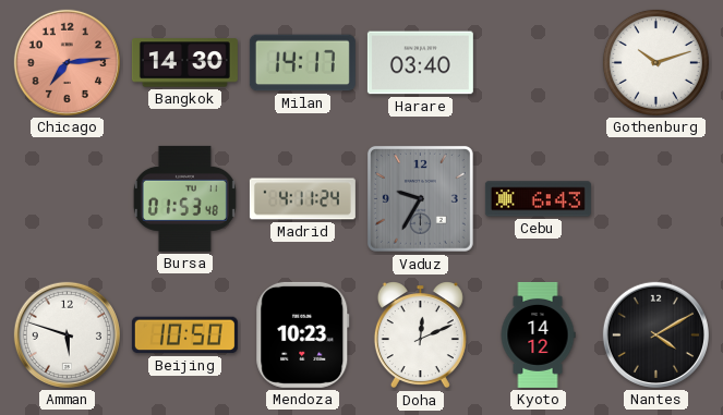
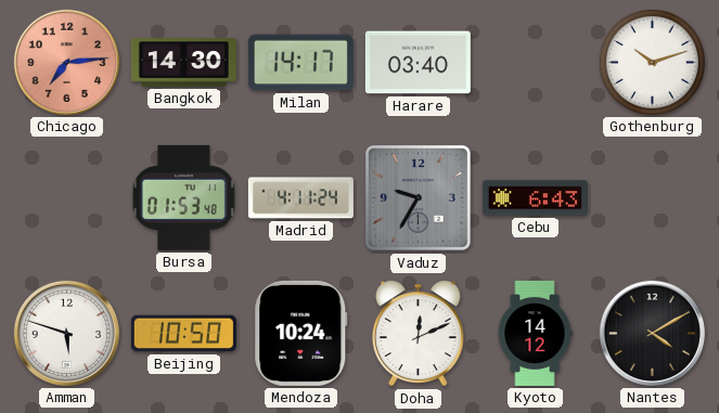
Mendoza: 10:23 -> 10:24 (301, 333)
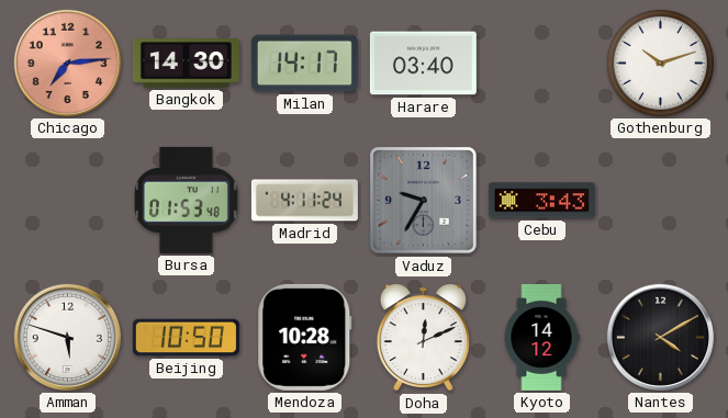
Cebu: 6:43 -> 3:43 (541, 201)
Mendoza: 10:24 -> 10:28 (305, 337)
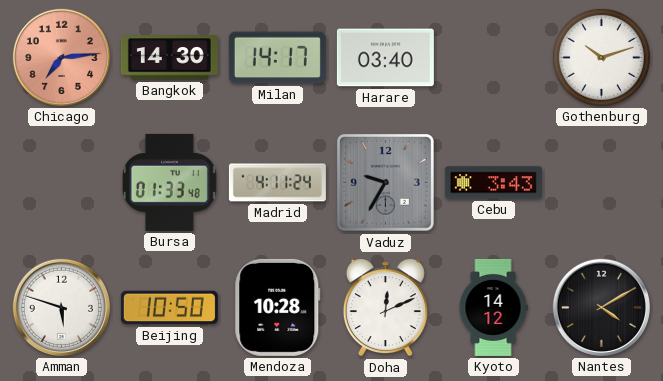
Bursa: 01:53 -> 01:33 (169, 182)
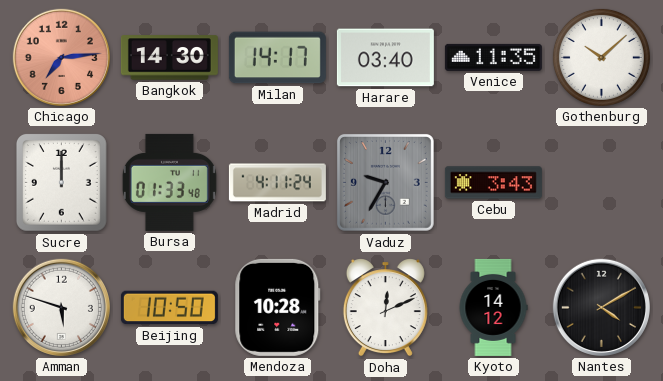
Venice: none -> 11:35 (493, 57)
Gothenburg: 10:12 -> 10:08 (601, 57)
Sucre: none -> 12:00 (61, 183)
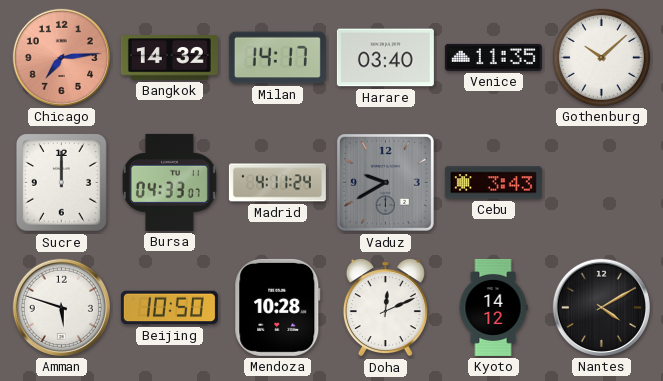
Bangkok: 14:30 -> 14:32 (169, 58)
Bursa: 01:33 -> 04:33 (169, 182)
Vaduz: 9:35 -> 9:40 (385, 182)
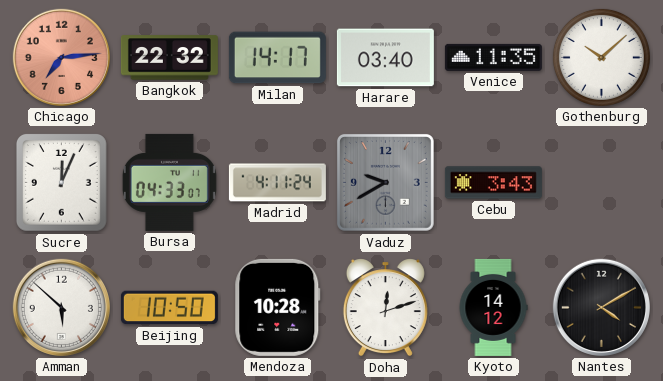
Bangkok: 14:32 -> 22:32 (169, 58)
Sucre: 12:00 -> 12:04 (61, 183)
Amman: 5:48 -> 5:52 (61, 307)
Doha: 12:11 -> 12:12 (385, 308)
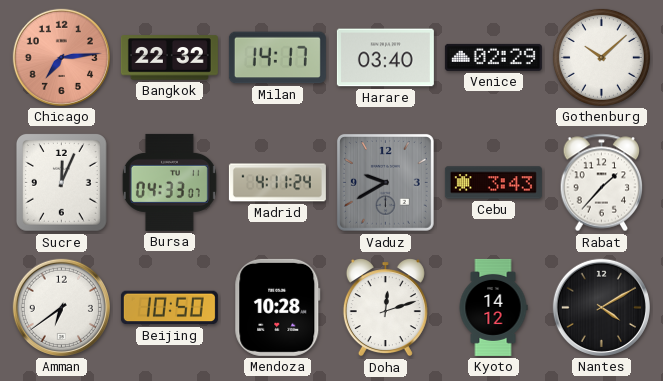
Venice: 11:35 -> 02:29 (493, 57)
Rabat: none -> 1:37 (602, 183)
Amman: 5:52 -> 6:39 (61, 307)
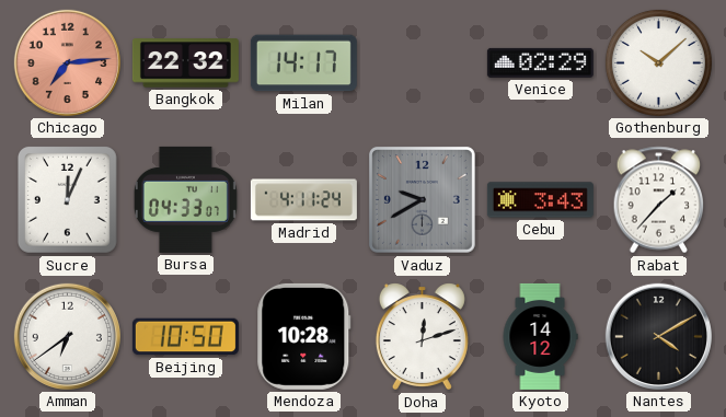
Harare: 03:40 -> none (385, 58)
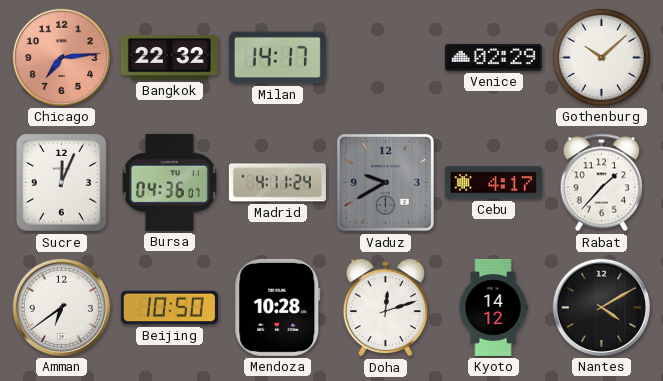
Bursa: 04:33 -> 04:36 (169, 182)
Cebu: 3:43 -> 4:17 (493, 183)
